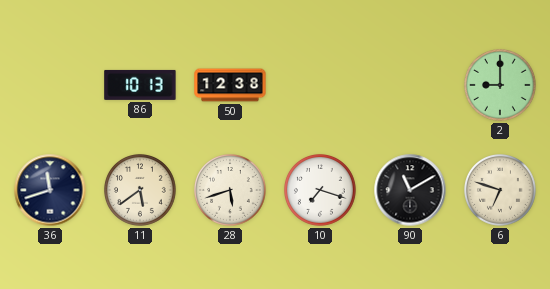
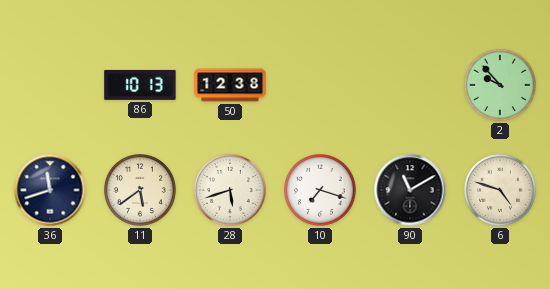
2: 9:00 -> 9:53 (501, 86)
6: 6:48 -> 4:48 (501, 191)
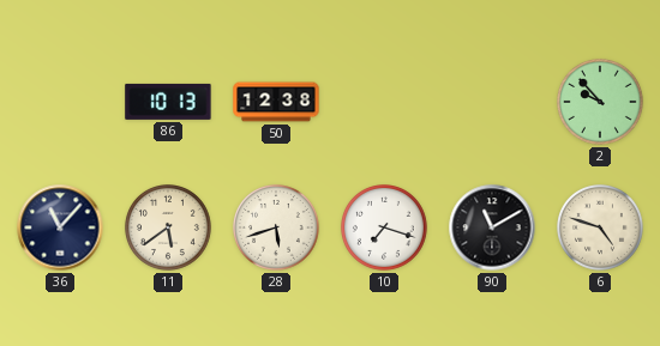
36: 11:42 -> 11:07 (60, 227)
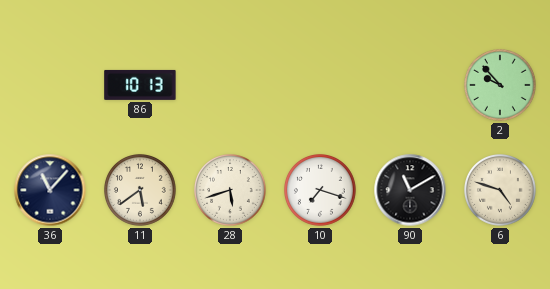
50: 12:38 -> none (276, 102)
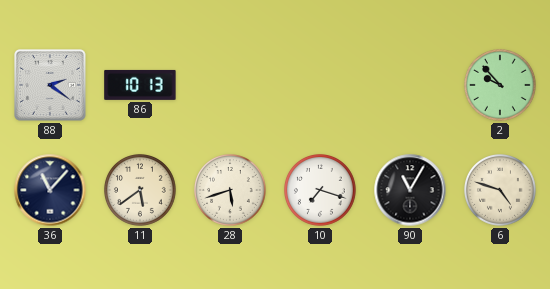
88: none -> 2:21 (51, 86)
90: 11:10 -> 11:05 (410, 190)
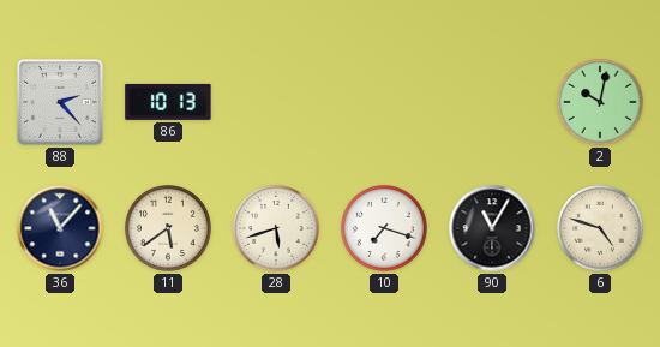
88: 2:21 -> 2:23 (61, 103)
2: 9:53 -> 10:02 (601, 103)
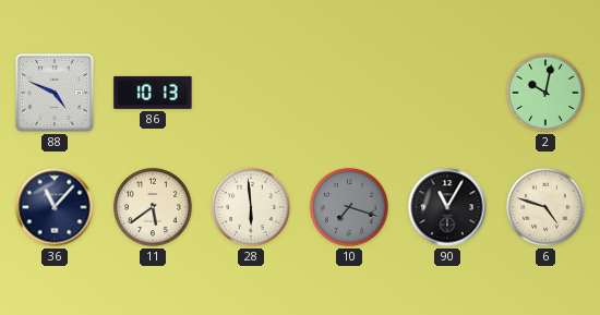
88: 2:23 -> 4:49 (56, 94)
28: 5:42 -> 5:59 (252, 208)
10 dial: white -> grey (350, 208)
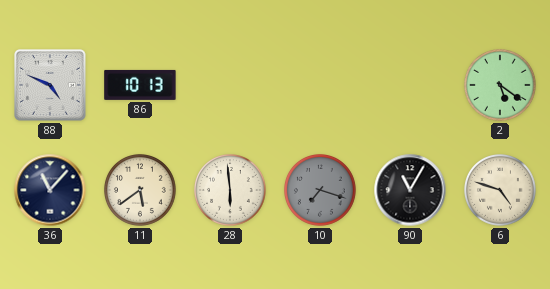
2: 10:02 -> 5:21 (501, 86)
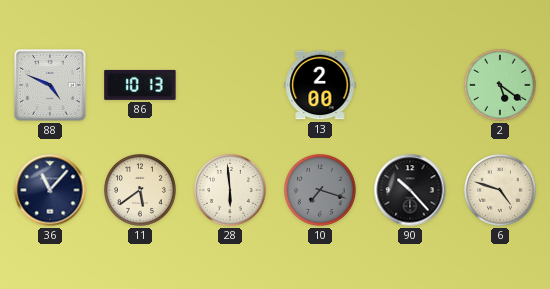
13: none -> 2:00 (320, 85)
90: 11:05 -> 10:23 (410, 190)
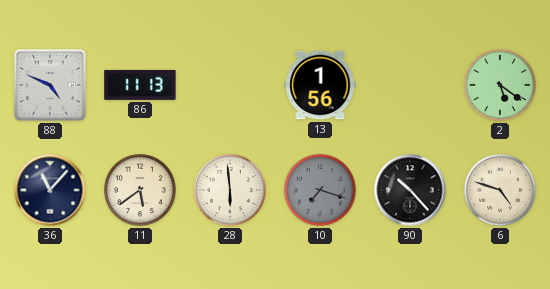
86: 10:13 -> 11:13 (140, 85)
13: 2:00 -> 1:56 (320, 85)
